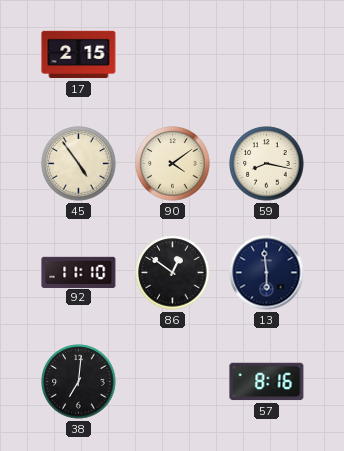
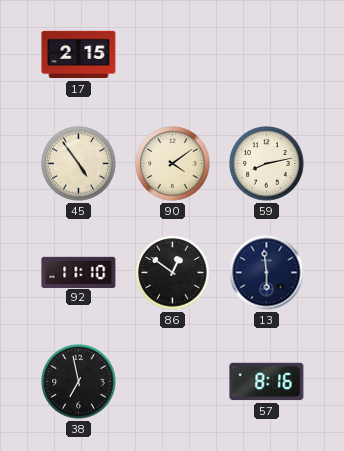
59: 8:17 -> 8:13 (267, 164)
38: 7:01 -> 6:58 (79, 382)
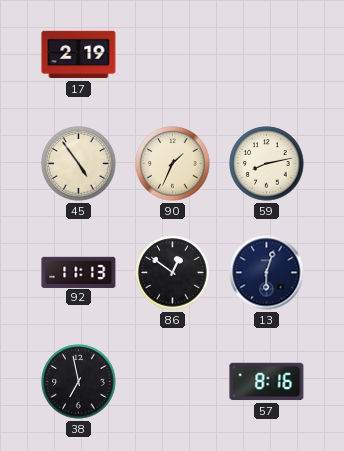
17: 2:15 -> 2:19 (79, 55)
90: 4:09 -> 1:34 (173, 164)
92: 11:10 -> 11:13 (79, 272)
13: 5:59 -> 6:03 (267, 273)
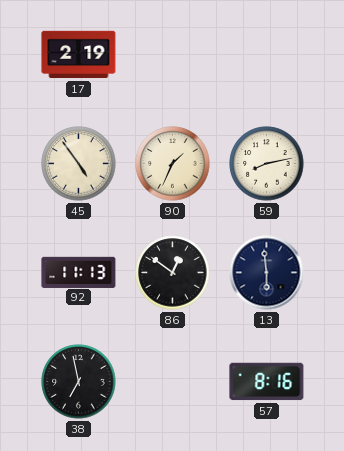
13: 6:03 -> 5:59 (267, 273)
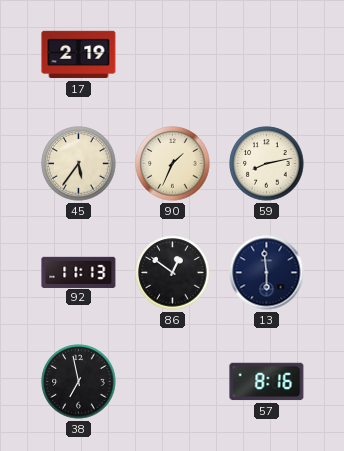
45: 4:54 -> 5:36 (79, 164)
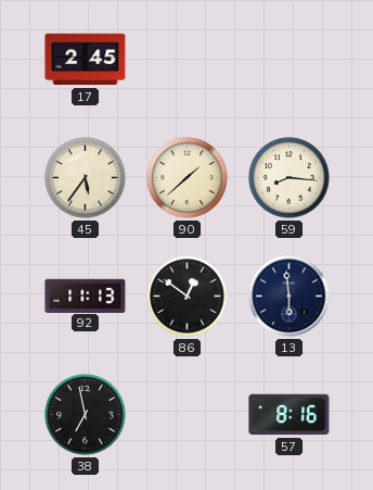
17: 2:19 -> 2:45 (86, 60)
90: 1:34 -> 1:38 (188, 178)
59: 8:13 -> 8:16 (290, 178)
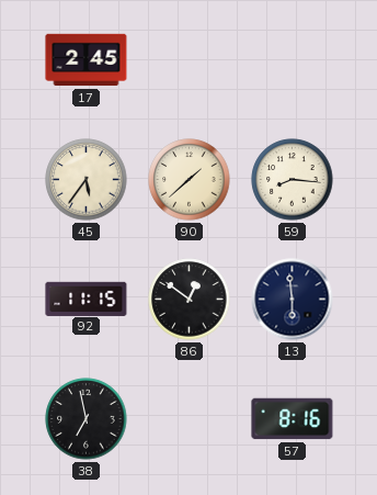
92: 11:13 -> 11:15 (87, 299)
